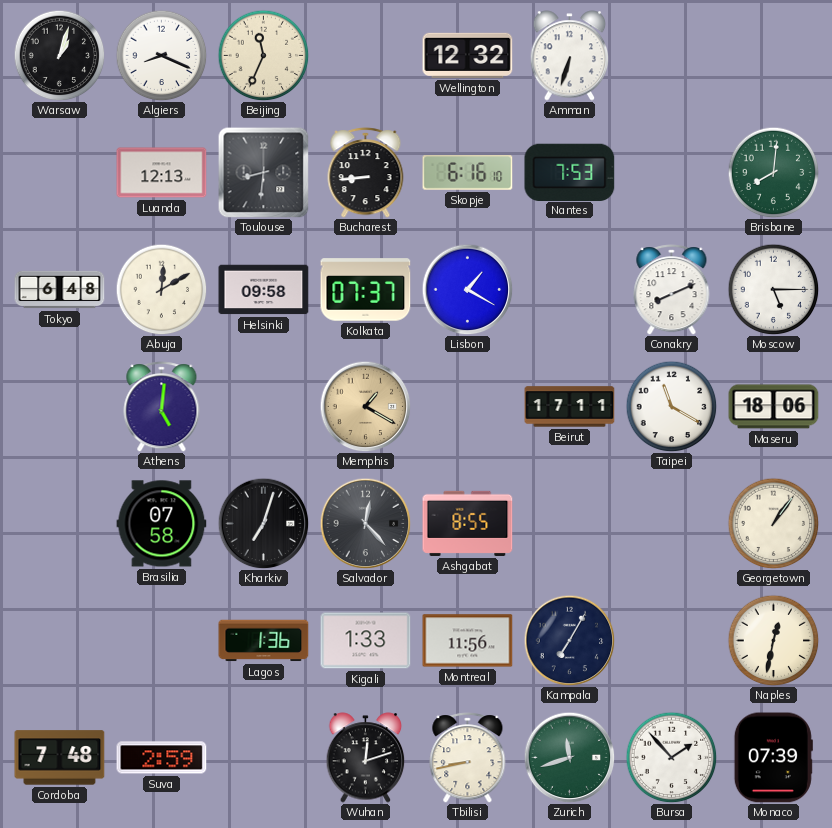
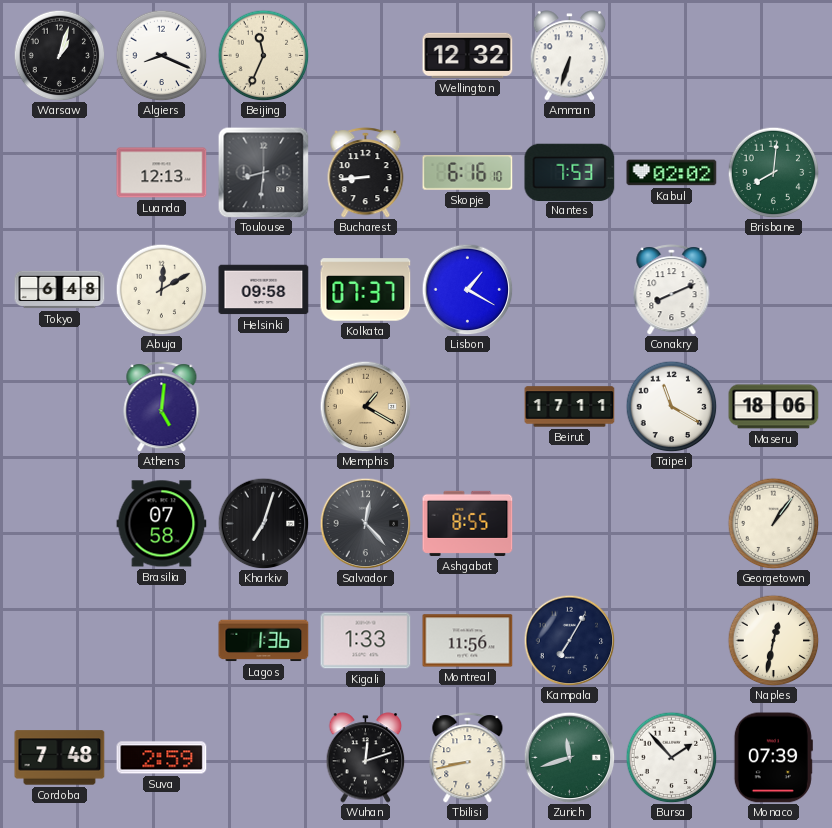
Kabul: none -> 02:02 (672, 173)
Moscow: 5:15 -> none (773, 289)
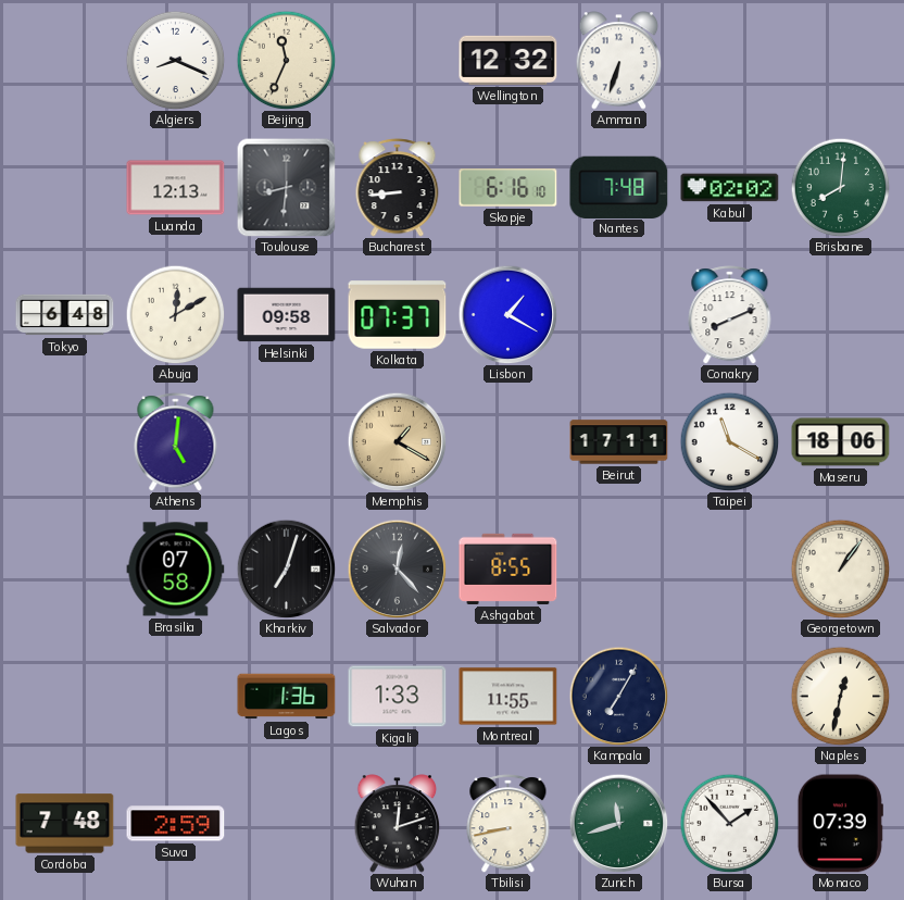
Warsaw: 1:03 -> none (59, 55)
Nantes: 7:53 -> 7:48 (619, 187)
Montreal: 11:56 -> 11:55 (508, 697)
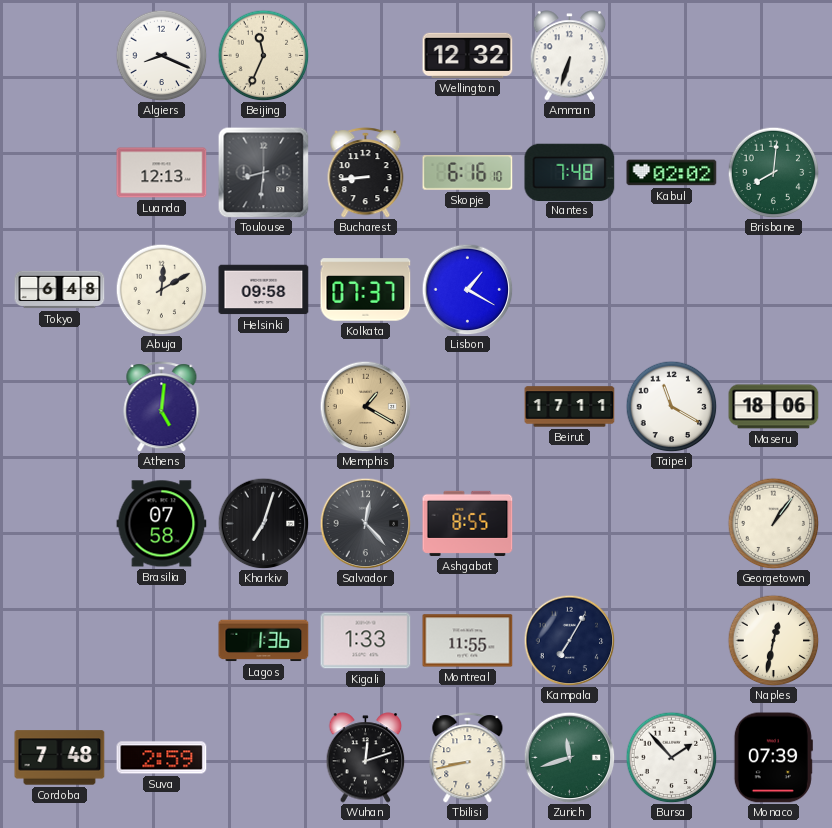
Conakry: 8:11 -> none (730, 315)
